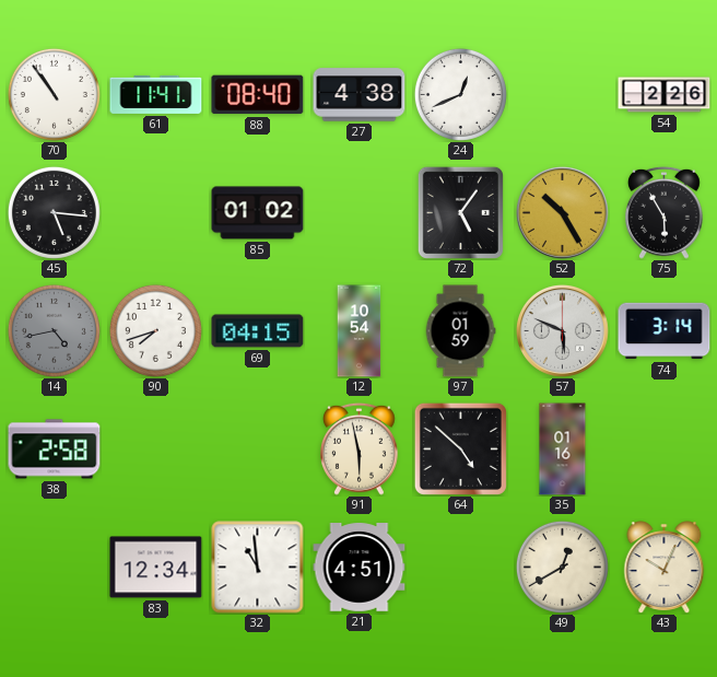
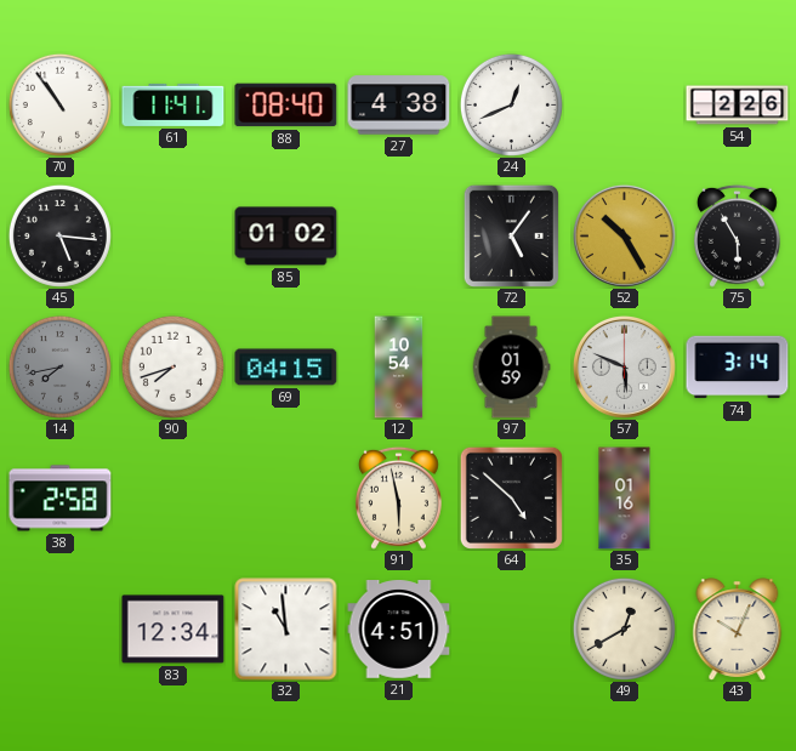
14: 4:43 -> 7:43 (59, 366)
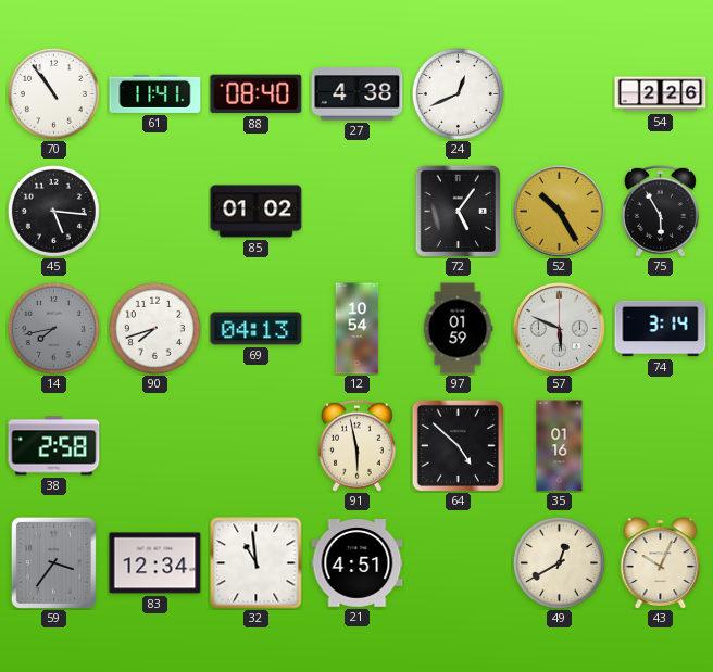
69: 04:15 -> 04:13 (257, 329)
59: none -> 3:36 (53, 562)
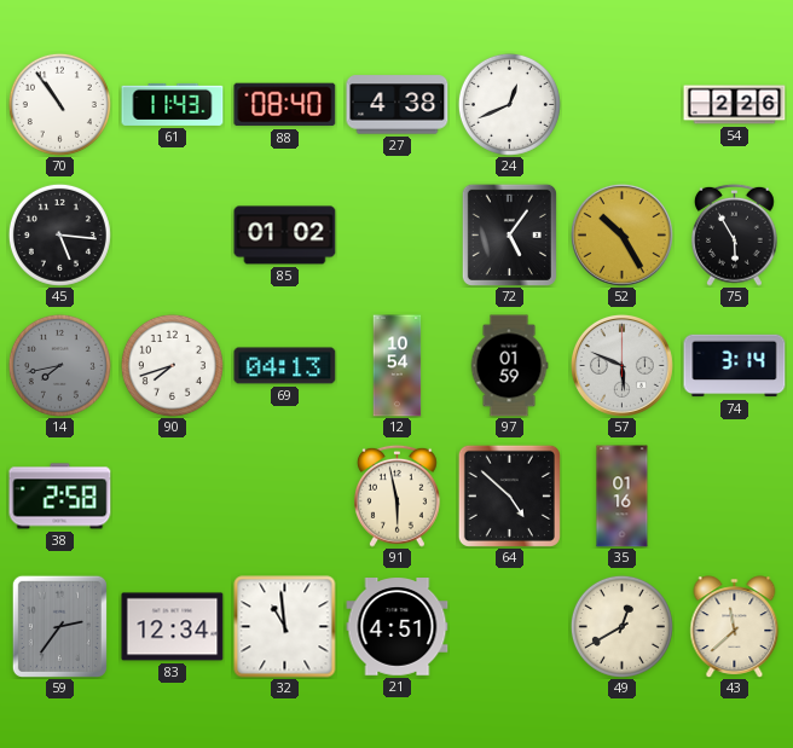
61: 11:41 -> 11:43 (173, 104)
59: 3:36 -> 2:36 (59, 626)
43: 10:04 -> 11:38 (735, 627)
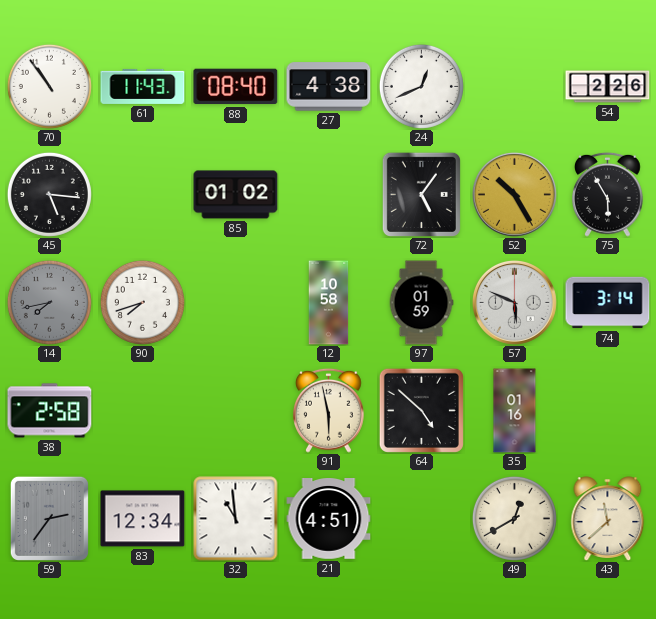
69: 04:13 -> none (285, 366)
12: 10:54 -> 10:58 (329, 303)
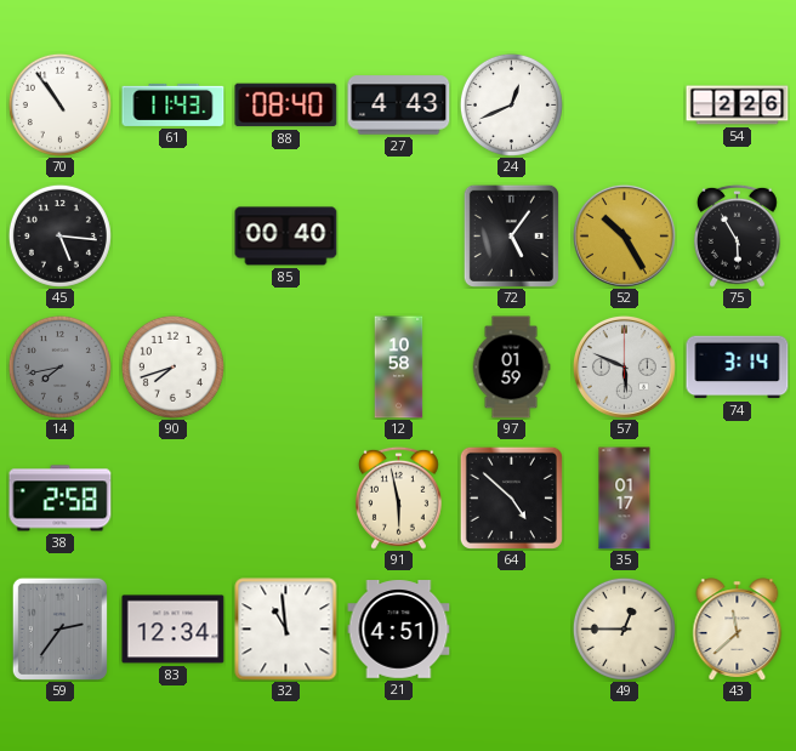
27: 4:38 -> 4:43 (399, 106)
85: 01:02 -> 00:40 (286, 237)
35: 01:16 -> 01:17 (625, 499)
49: 12:40 -> 12:45 (624, 628)
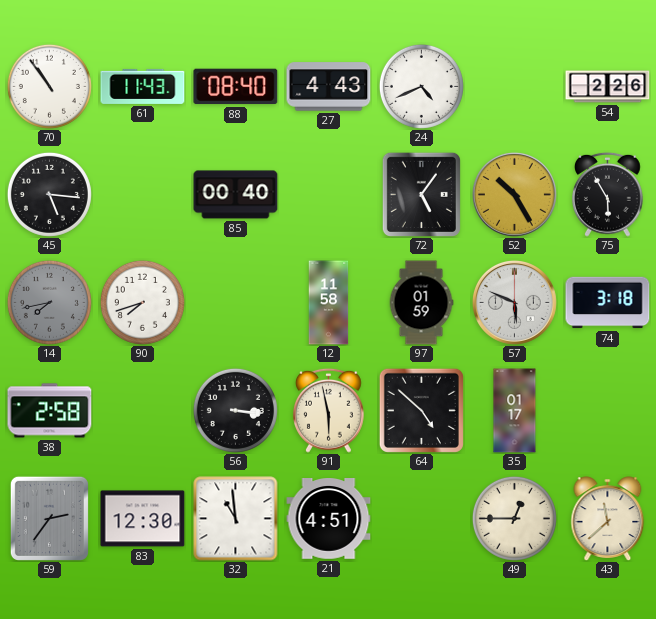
24: 12:41 -> 4:41 (421, 86)
12: 10:58 -> 11:58 (329, 303)
74: 3:14 -> 3:18 (608, 303)
56: none -> 3:16 (235, 410)
83: 12:34 -> 12:30 (143, 519)
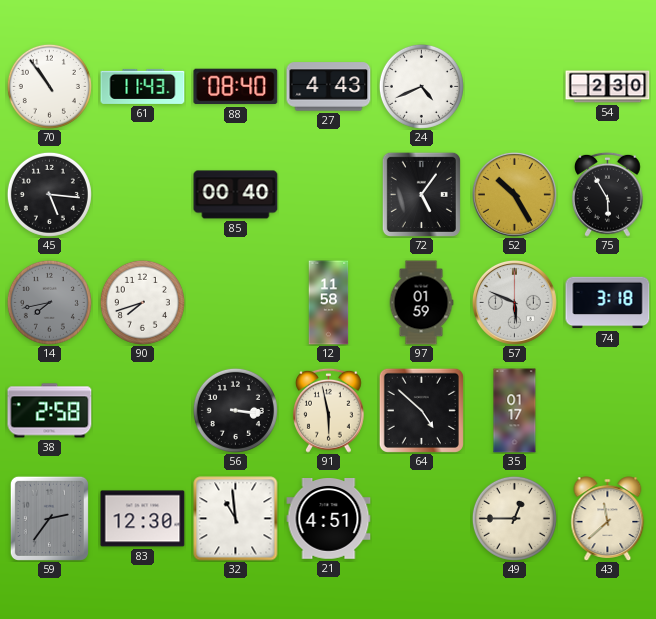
54: 2:26 -> 2:30 (608, 87)
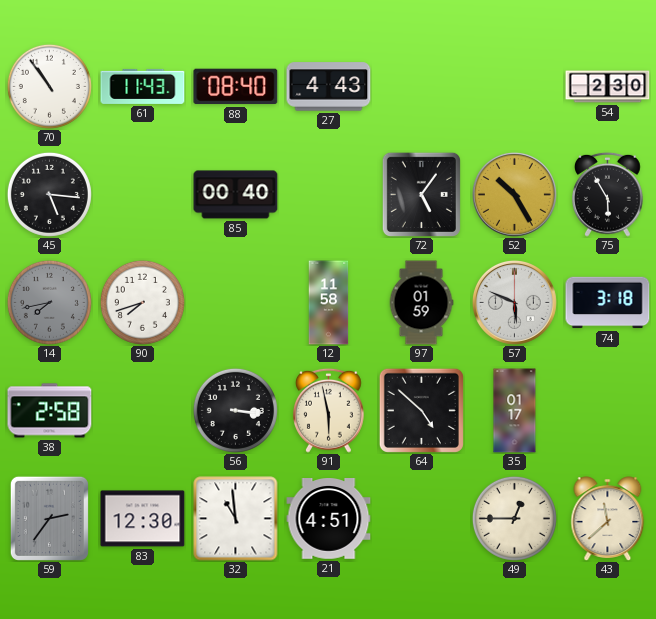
24: 4:41 -> none (421, 86)
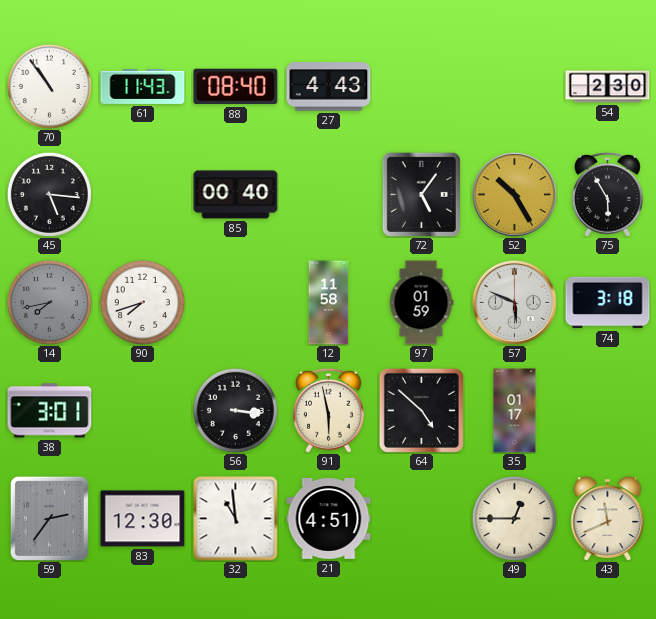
38: 2:58 -> 3:01 (50, 411)
43: 11:38 -> 11:41 (608, 519)
